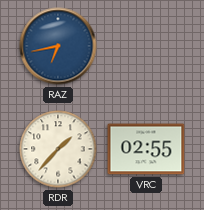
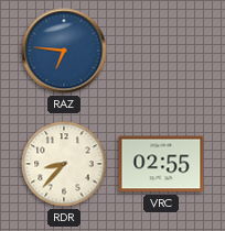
RAZ: 6:43 -> 6:46 (64, 51)
RDR: 1:37 -> 8:37 (64, 164)
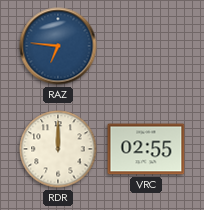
RDR: 8:37 -> 12:00 (58, 149)
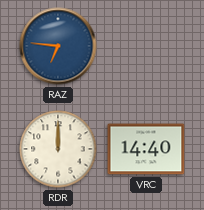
VRC: 02:55 -> 14:40 (146, 149)
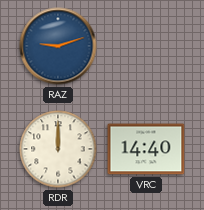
RAZ: 6:46 -> 9:12 (58, 46)
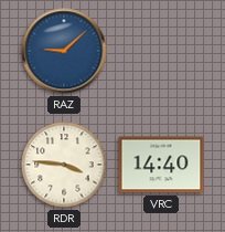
RAZ: 9:12 -> 9:08 (64, 51)
RDR: 12:00 -> 3:46 (64, 165)
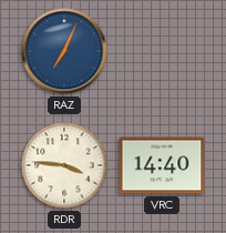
RAZ: 9:08 -> 7:04 (64, 51)
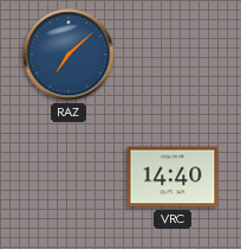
RAZ: 7:04 -> 7:08 (69, 55)
RDR: 3:46 -> none (64, 165)
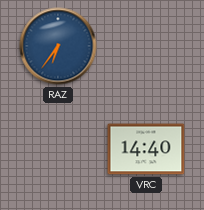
RAZ: 7:08 -> 6:36 (58, 46)
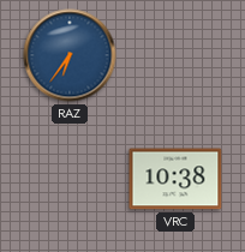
VRC: 14:40 -> 10:38 (175, 179)
